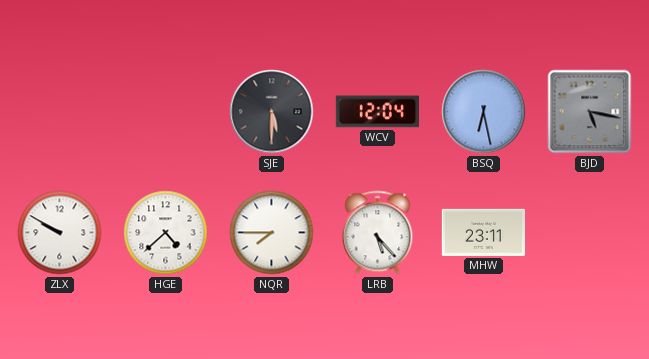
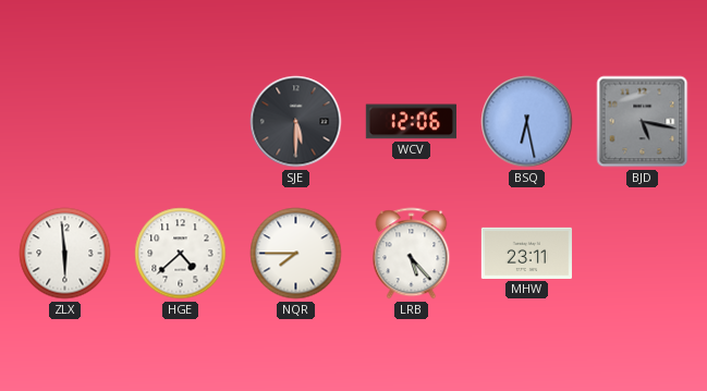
WCV: 12:04 -> 12:06 (411, 122)
ZLX: 9:50 -> 5:59 (65, 254)
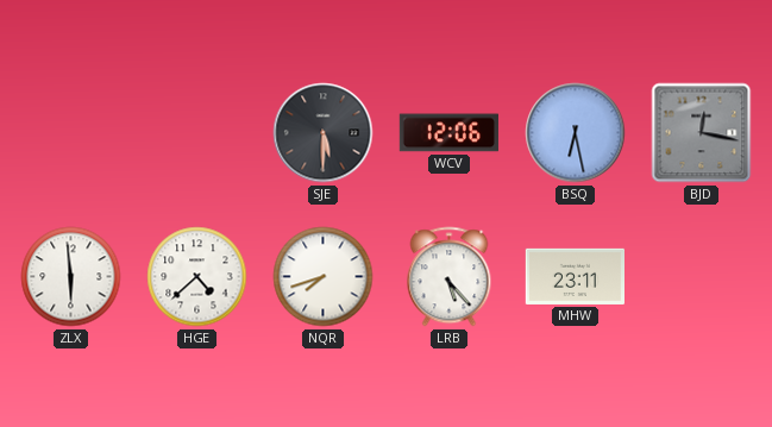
BJD: 5:17 -> 12:17 (702, 133)
NQR: 7:45 -> 7:42 (324, 277)
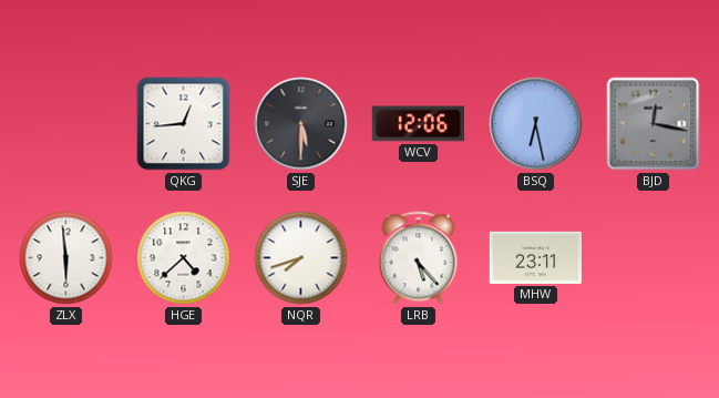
QKG: none -> 12:44 (184, 124)
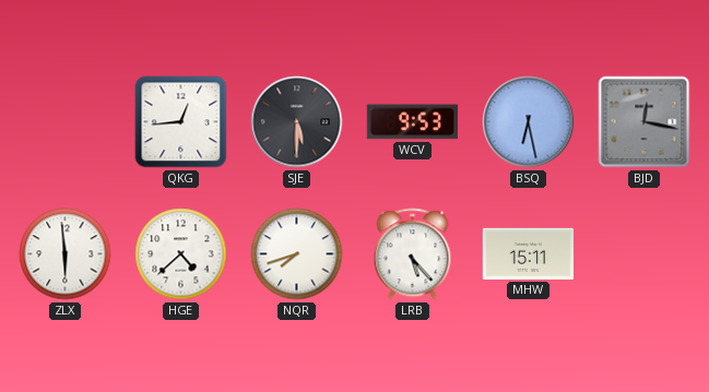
WCV: 12:06 -> 9:53 (412, 122)
MHW: 23:11 -> 15:11 (528, 253)
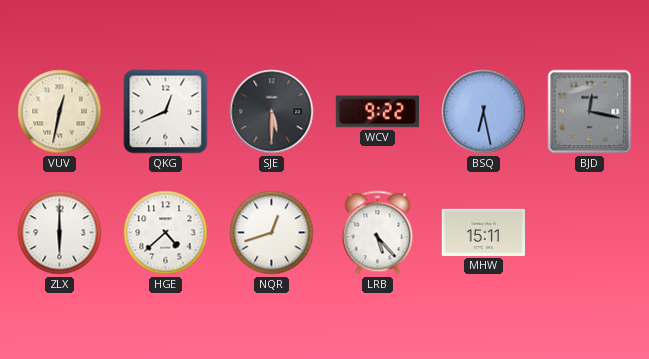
VUV: none -> 12:32 (60, 112)
QKG: 12:44 -> 12:41 (166, 112)
WCV: 9:53 -> 9:22 (377, 112)
ZLX: 5:59 -> 6:00 (60, 233)
NQR: 7:42 -> 12:42 (272, 233)
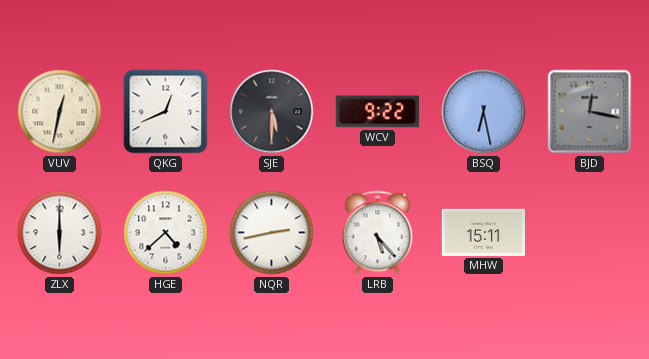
NQR: 12:42 -> 2:43 (272, 233)
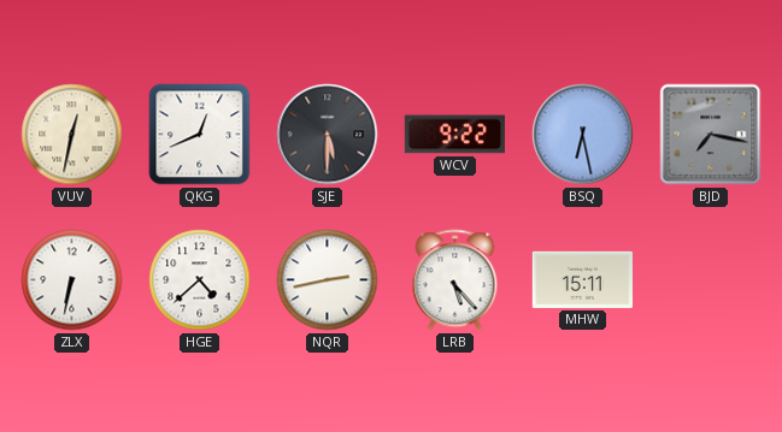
BJD: 12:17 -> 7:17 (711, 135)
ZLX: 6:00 -> 6:32 (72, 280)
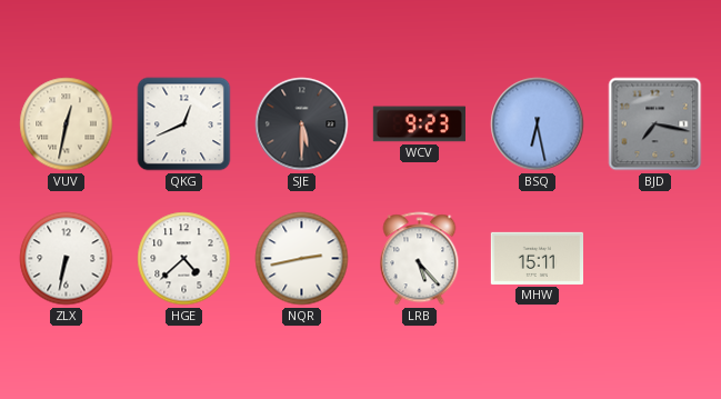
WCV: 9:22 -> 9:23 (419, 124)
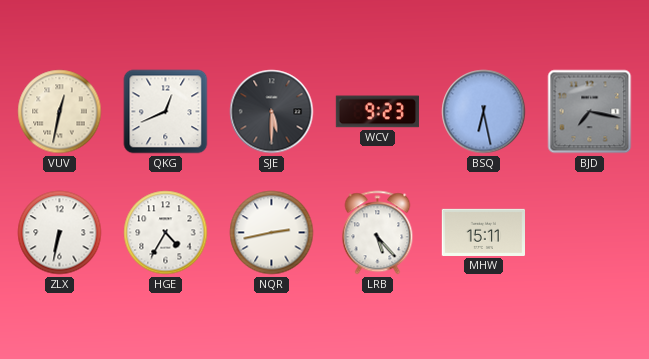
HGE: 4:38 -> 4:35 (166, 233)
